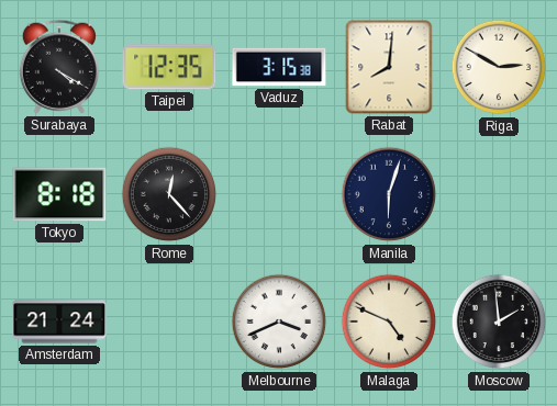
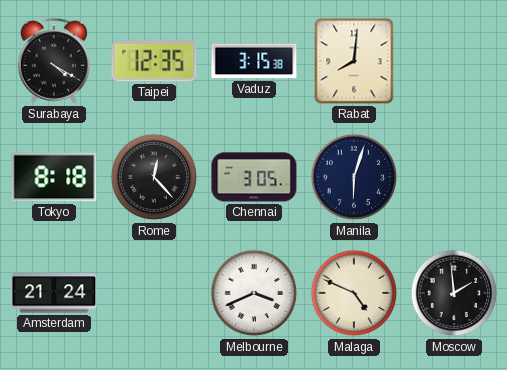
Riga: 2:50 -> none (499, 67)
Chennai: none -> 3:05 (254, 177)
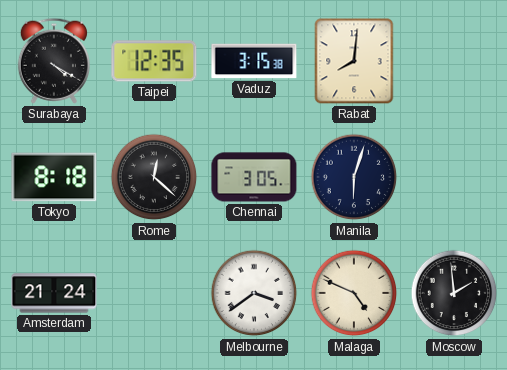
Rome: 12:23 -> 12:22 (154, 177)
Melbourne: 3:41 -> 3:39 (254, 293)
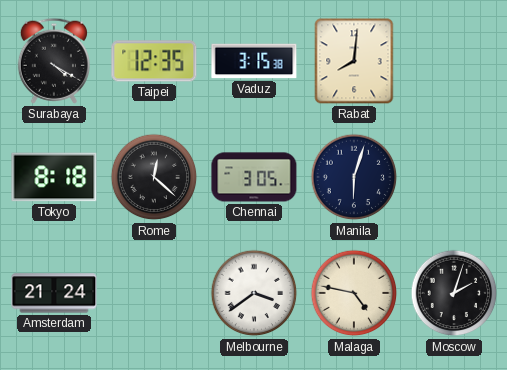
Malaga: 4:49 -> 4:47 (354, 293)
Moscow: 1:59 -> 2:03 (454, 293)
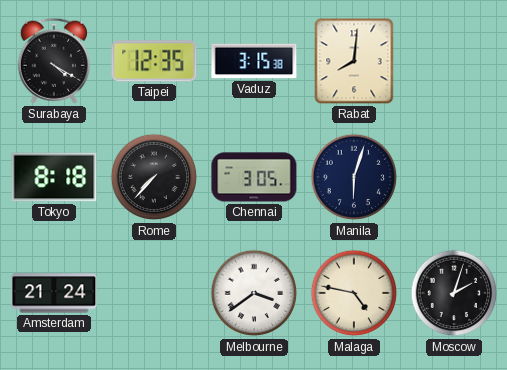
Rome: 12:22 -> 7:37 (154, 177)
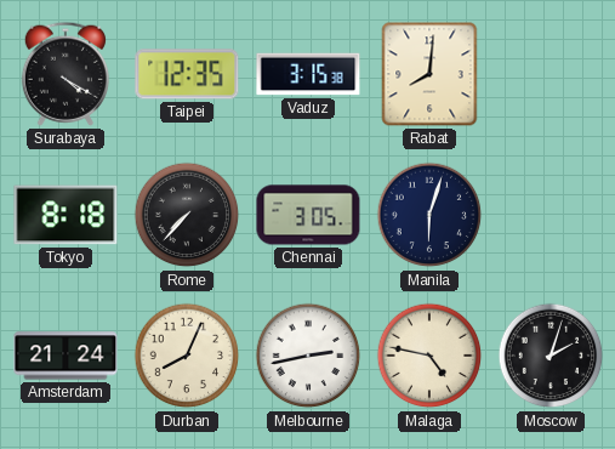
Durban: none -> 8:04 (187, 356)
Melbourne: 3:39 -> 2:43 (308, 356)
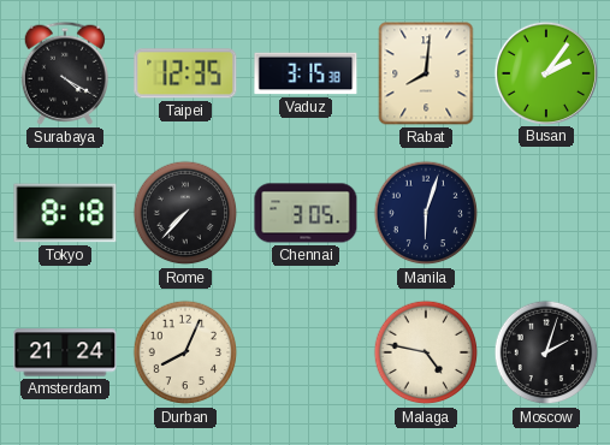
Busan: none -> 2:06 (545, 72)
Melbourne: 2:43 -> none (308, 356)
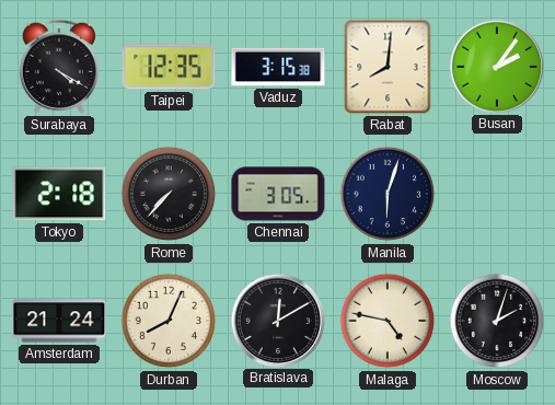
Tokyo: 8:18 -> 2:18 (59, 194)
Bratislava: none -> 12:10 (277, 320)
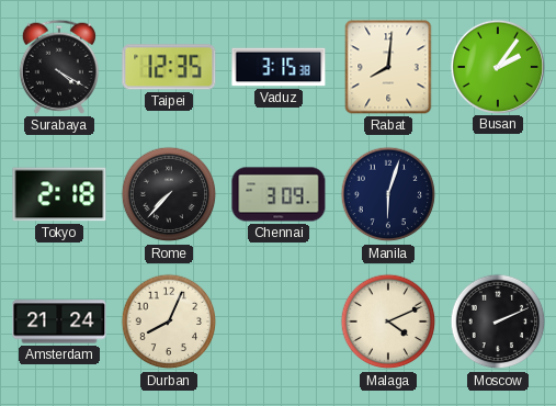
Chennai: 3:05 -> 3:09 (279, 194)
Bratislava: 12:10 -> none (277, 320)
Malaga: 4:47 -> 4:11 (388, 322)
Moscow: 2:03 -> 2:11 (498, 322)
